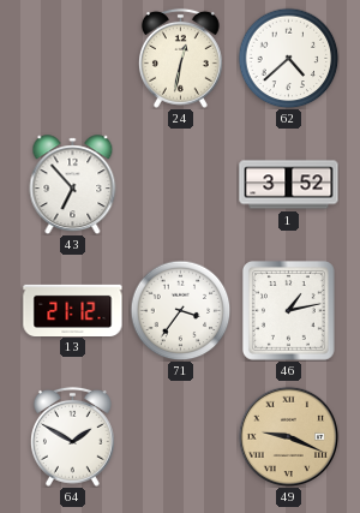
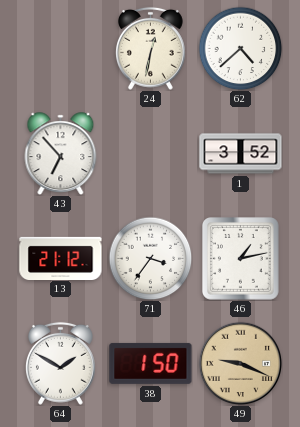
38: none -> 1:50 (151, 363)
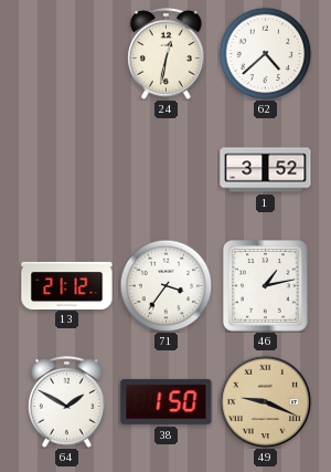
43: 6:53 -> none (61, 154)
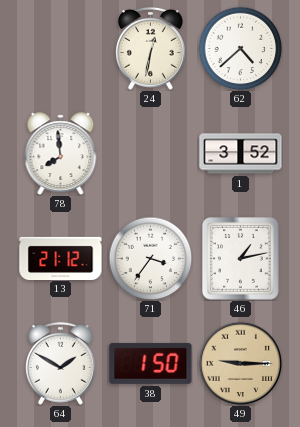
78: none -> 7:59 (61, 154)
49: 9:19 -> 9:15 (240, 363)
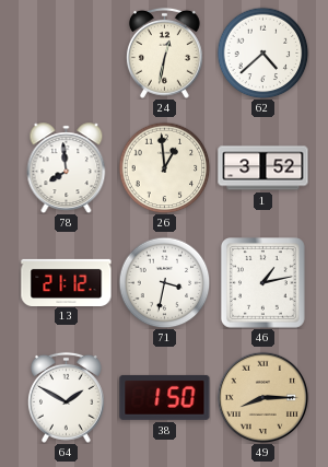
26: none -> 12:59 (164, 167)
71: 3:36 -> 3:32 (164, 282)
49: 9:15 -> 8:15 (262, 397)
